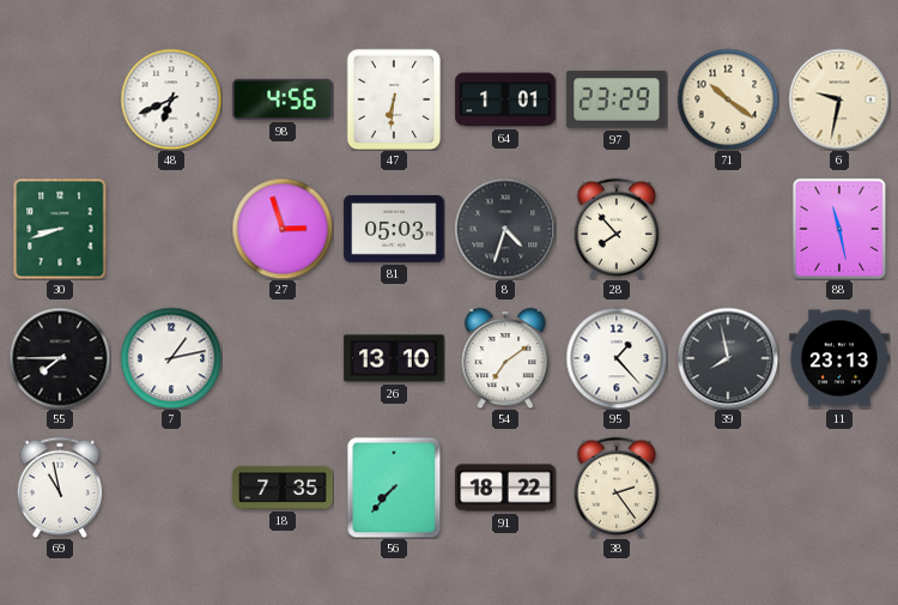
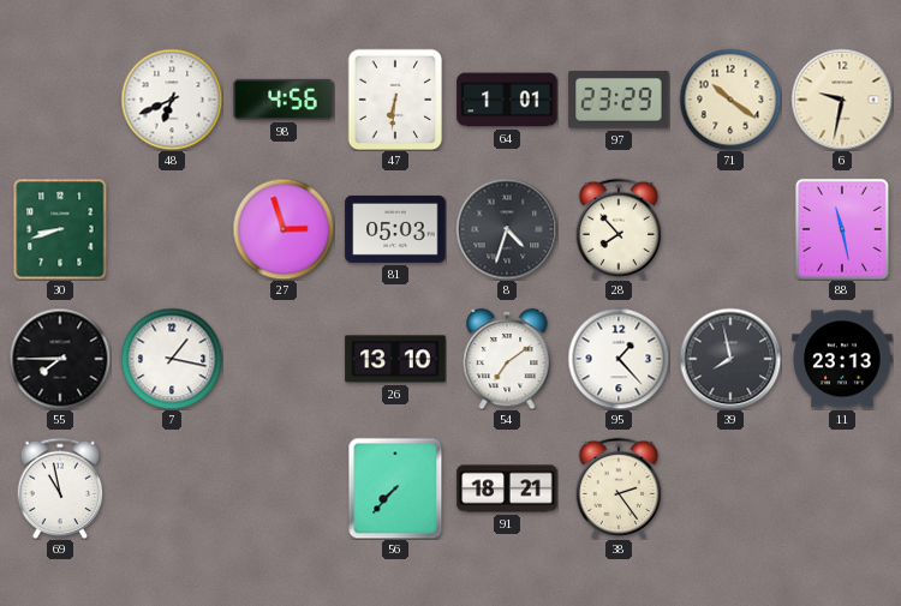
7: 1:13 -> 1:17 (172, 359)
18: 7:35 -> none (283, 488)
91: 18:22 -> 18:21 (507, 488)
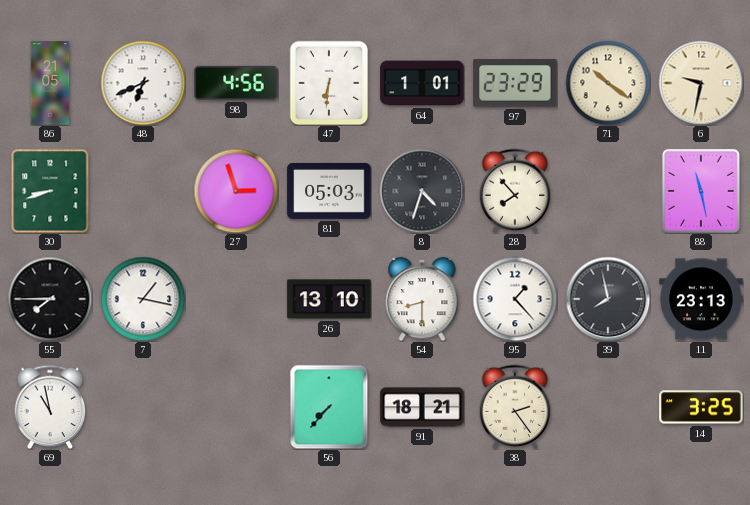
86: none -> 21:05 (50, 83)
54: 7:09 -> 8:30 (422, 299)
14: none -> 3:25 (701, 407)
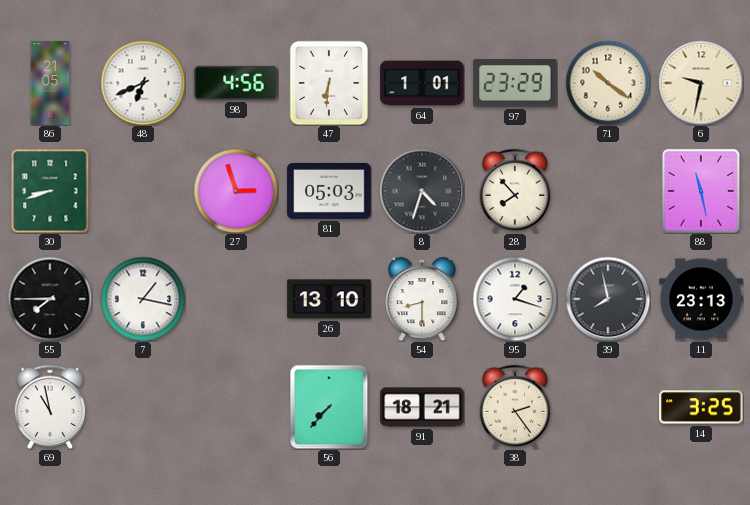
95: 1:23 -> 1:18 (515, 299)
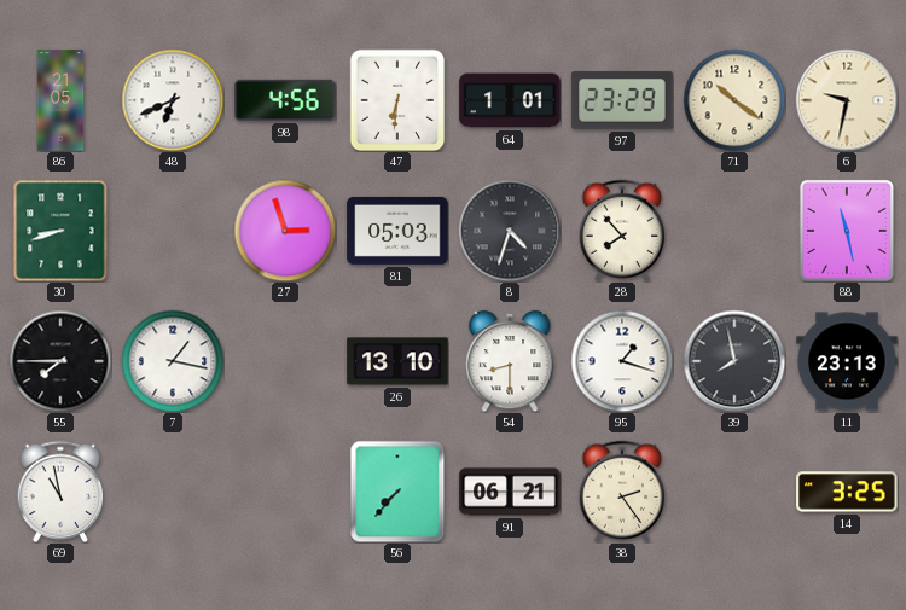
91: 18:21 -> 06:21 (510, 492)
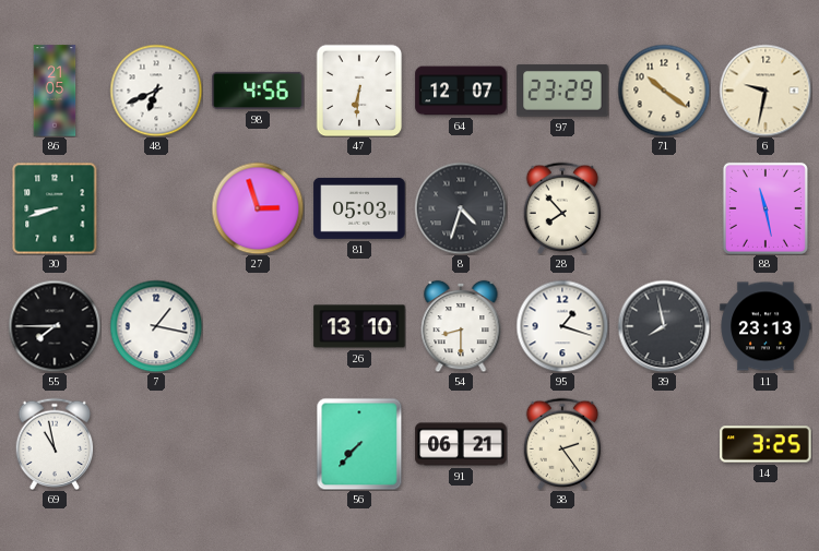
64: 1:01 -> 12:07 (461, 91)
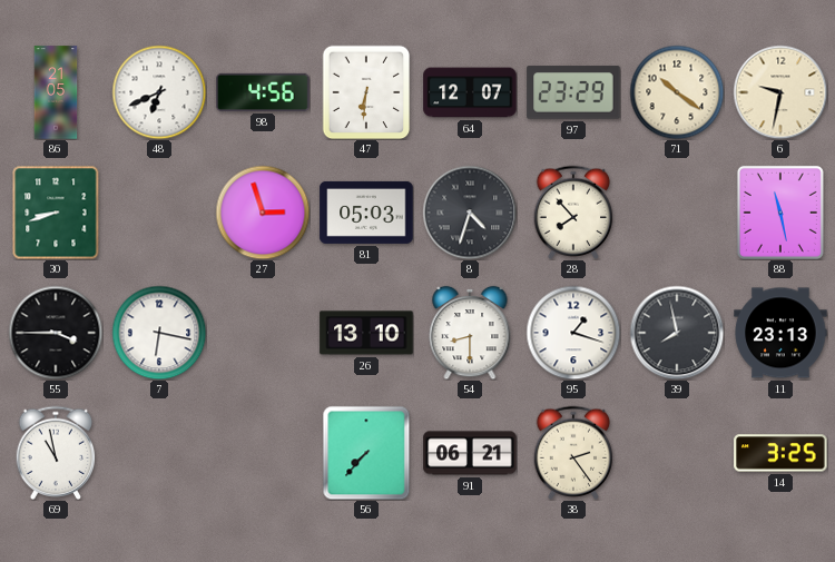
55: 7:45 -> 3:45 (56, 333)
7: 1:17 -> 6:17 (159, 333)
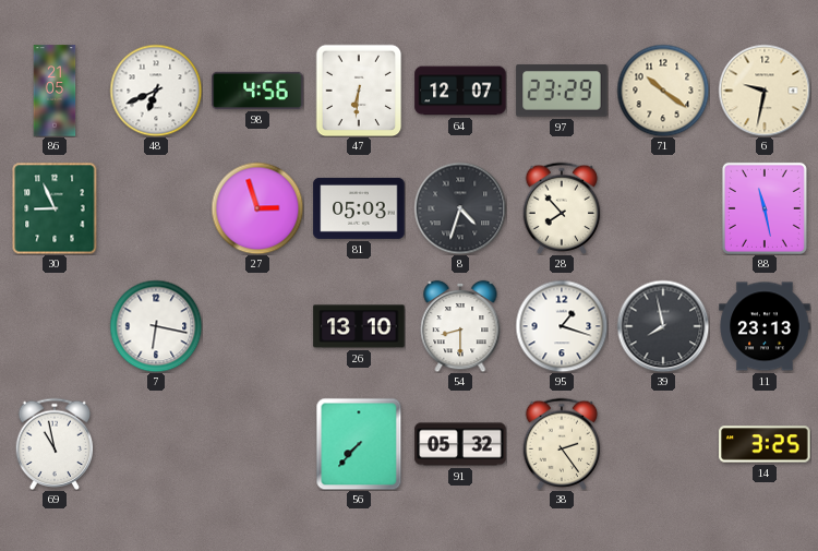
30: 8:42 -> 8:56 (55, 208)
55: 3:45 -> none (56, 333)
91: 06:21 -> 05:32 (460, 444)
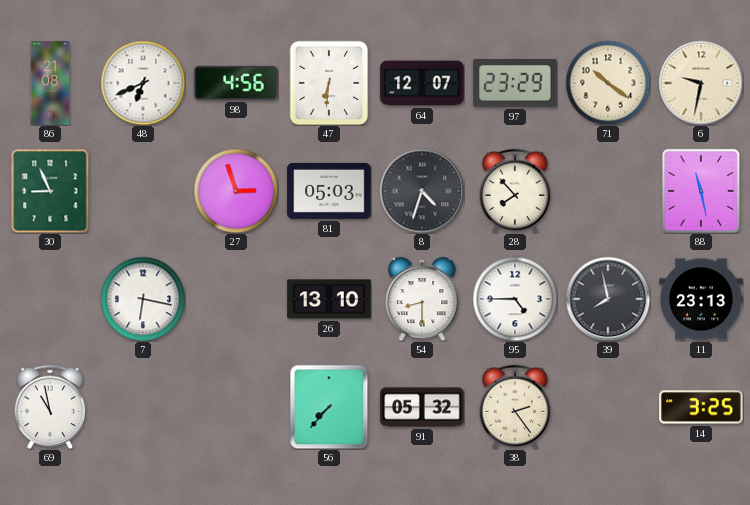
86: 21:05 -> 21:08 (50, 83)
95: 1:18 -> 4:45 (515, 299)
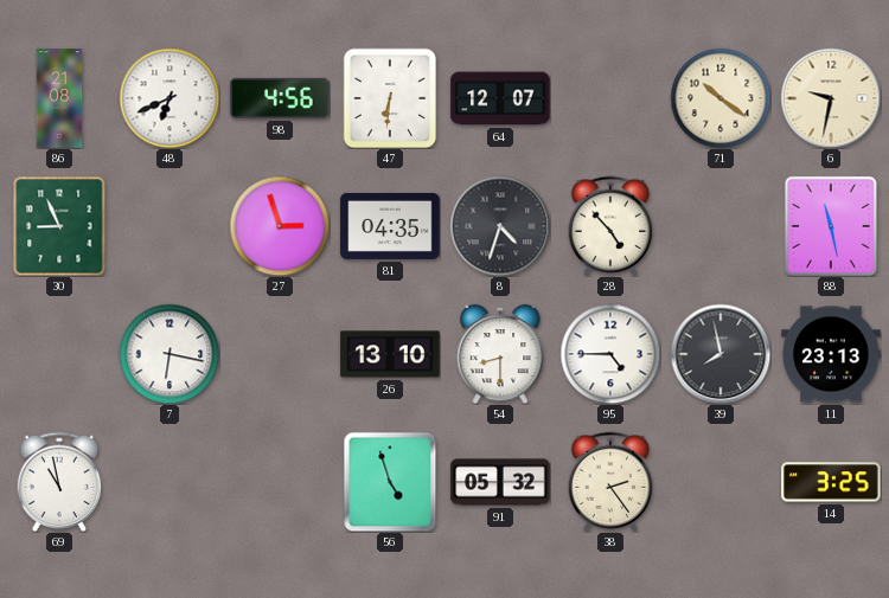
97: 23:29 -> none (515, 83)
81: 05:03 -> 04:35 (390, 226)
28: 7:53 -> 4:53 (610, 225)
56: 7:37 -> 4:57 (390, 482)
